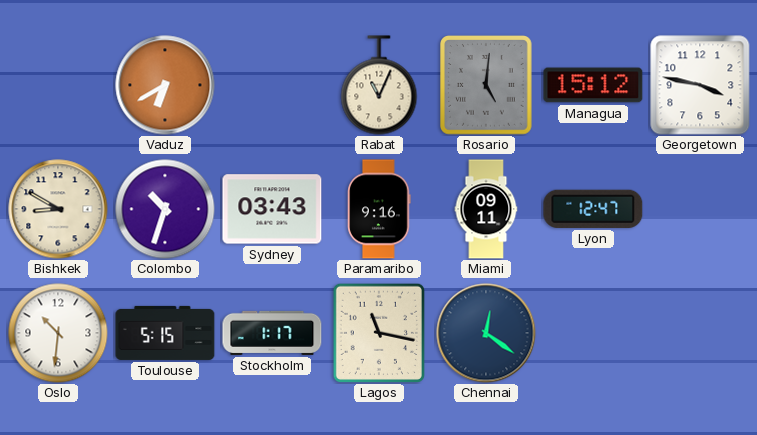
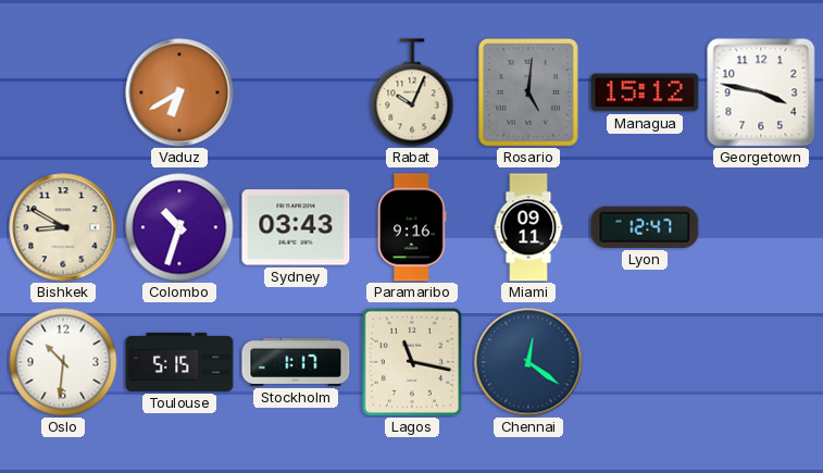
Rabat: 11:04 -> 10:04 (412, 92)
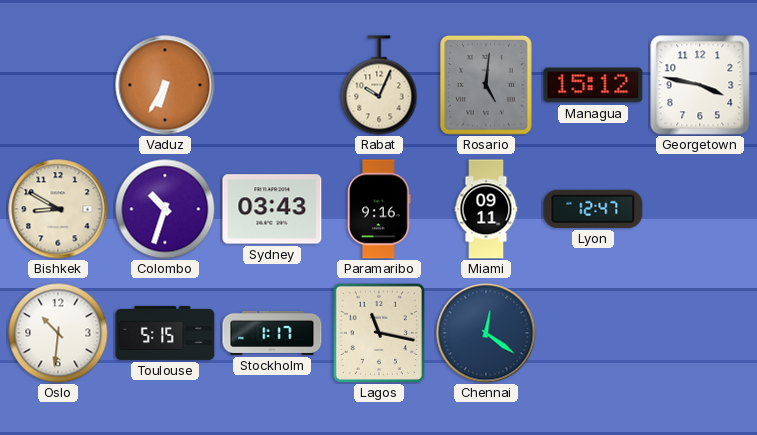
Vaduz: 6:40 -> 6:35 (165, 85)
